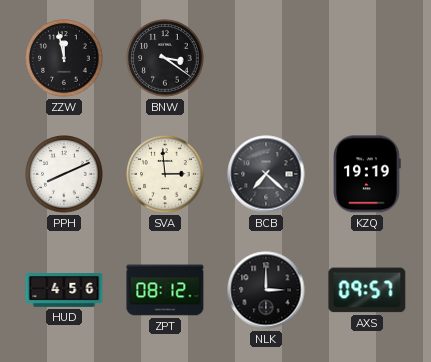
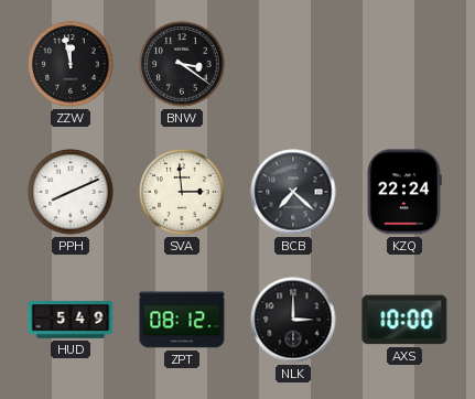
KZQ: 19:19 -> 22:24 (404, 192)
HUD: 4:56 -> 5:49 (71, 320)
AXS: 09:57 -> 10:00 (404, 320)
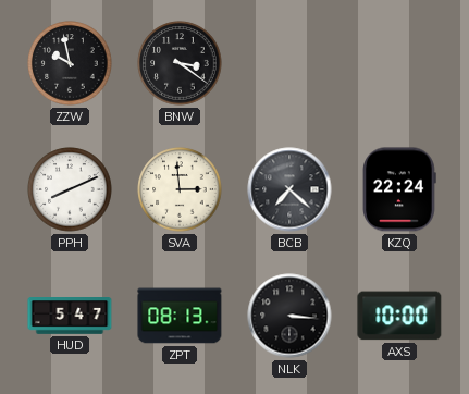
ZZW: 11:58 -> 9:58 (70, 63)
HUD: 5:49 -> 5:47 (70, 316)
ZPT: 08:12 -> 08:13 (180, 316)
NLK: 3:00 -> 3:16 (289, 316)
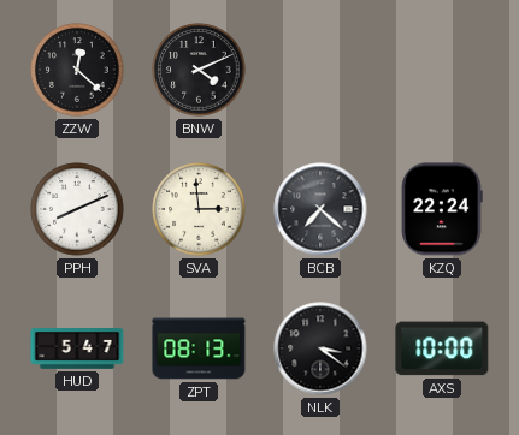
ZZW: 9:58 -> 12:22 (77, 70)
BNW: 3:21 -> 4:11 (199, 70)
NLK: 3:16 -> 3:21 (320, 348)
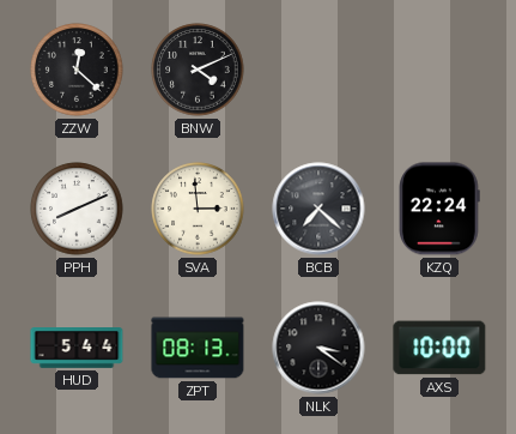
HUD: 5:47 -> 5:44 (77, 348)
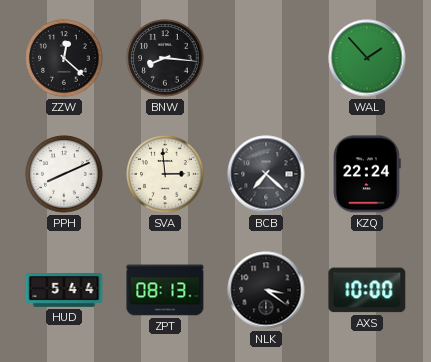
BNW: 4:11 -> 8:16 (165, 58)
WAL: none -> 1:53 (367, 58)
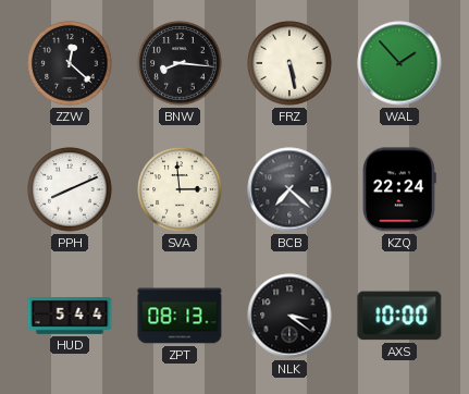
FRZ: none -> 5:28 (289, 63)
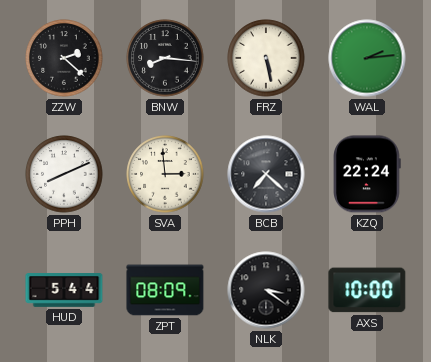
ZZW: 12:22 -> 2:22 (64, 58)
WAL: 1:53 -> 2:14 (367, 58)
ZPT: 08:13 -> 08:09 (165, 290)
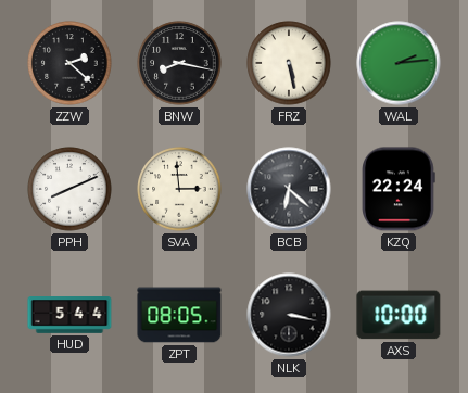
BNW: 8:16 -> 8:17 (179, 63)
BCB: 7:22 -> 6:22 (289, 189)
ZPT: 08:09 -> 08:05 (179, 315)
NLK: 3:21 -> 3:17 (289, 315)
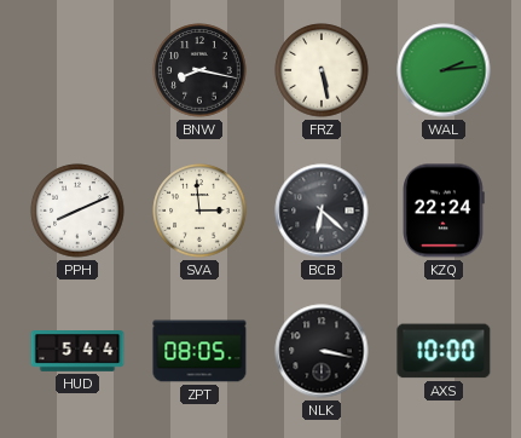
ZZW: 2:22 -> none (69, 63)
